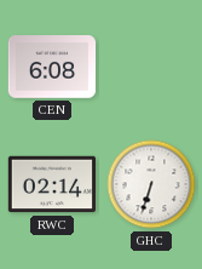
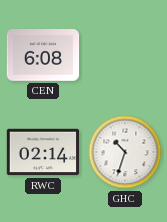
GHC: 6:33 -> 10:33 (125, 152)
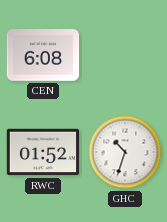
RWC: 02:14 -> 01:52 (43, 152)
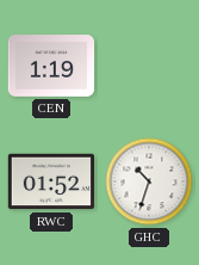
CEN: 6:08 -> 1:19 (51, 66)
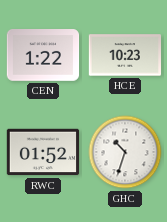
CEN: 1:19 -> 1:22 (43, 55)
HCE: none -> 10:23 (125, 55)
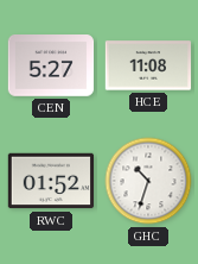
CEN: 1:22 -> 5:27 (51, 65)
HCE: 10:23 -> 11:08 (148, 65)
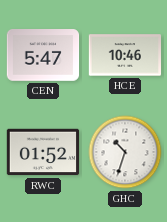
CEN: 5:27 -> 5:47 (43, 55)
HCE: 11:08 -> 10:46 (125, 55)
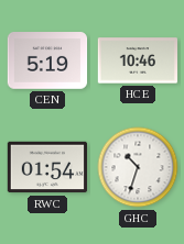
CEN: 5:47 -> 5:19 (47, 60)
RWC: 01:52 -> 01:54 (47, 167)
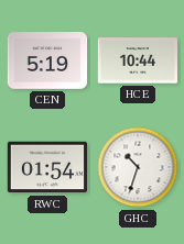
HCE: 10:46 -> 10:44 (138, 60)
